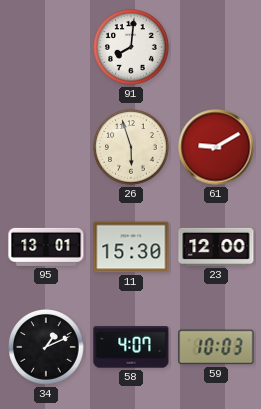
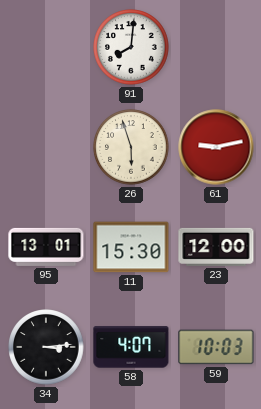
61: 9:10 -> 9:13 (216, 147)
34: 1:11 -> 3:14 (46, 347)
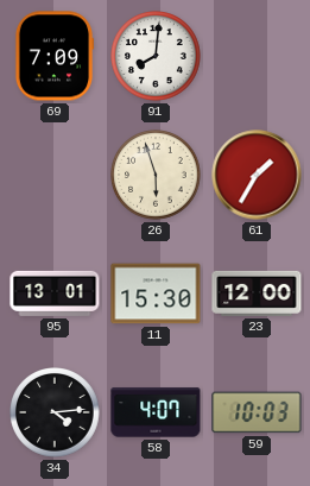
69: none -> 7:09 (55, 56)
61: 9:13 -> 1:35 (257, 175)
34: 3:14 -> 4:14 (55, 412)
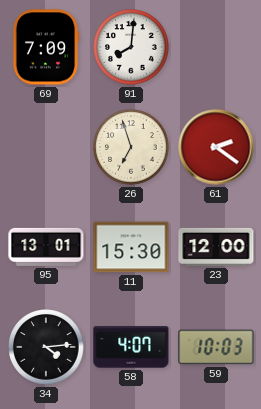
26: 5:57 -> 6:57 (131, 147)
61: 1:35 -> 2:21 (216, 147)
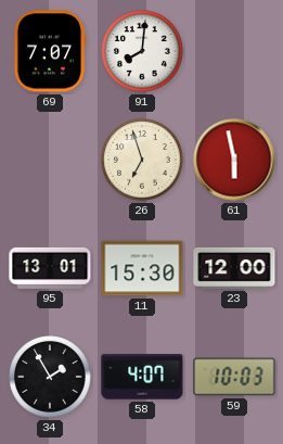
69: 7:09 -> 7:07 (50, 51)
61: 2:21 -> 5:58 (234, 160)
34: 4:14 -> 1:55 (50, 377)
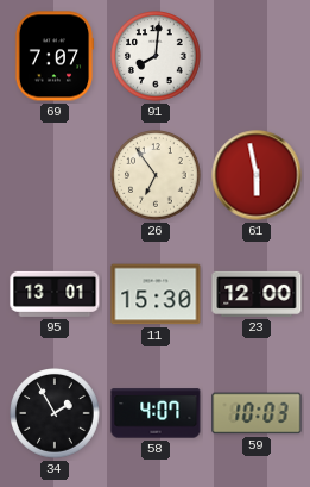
26: 6:57 -> 6:54 (156, 175)
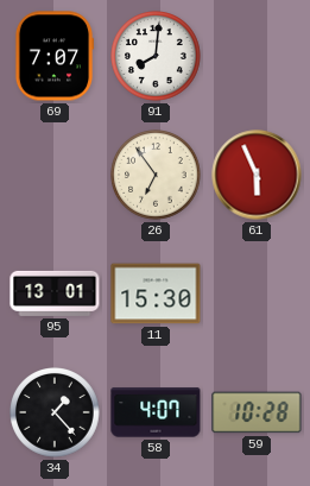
61: 5:58 -> 5:56 (257, 175)
23: 12:00 -> none (257, 294)
34: 1:55 -> 1:23 (55, 412)
59: 10:03 -> 10:28 (257, 412)
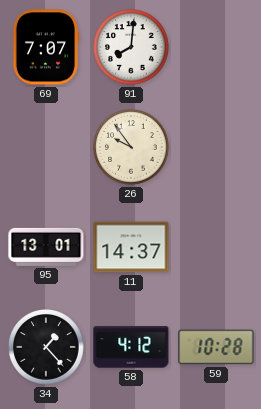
26: 6:54 -> 9:54 (131, 147)
61: 5:56 -> none (257, 175)
11: 15:30 -> 14:37 (131, 247)
58: 4:07 -> 4:12 (131, 347)
